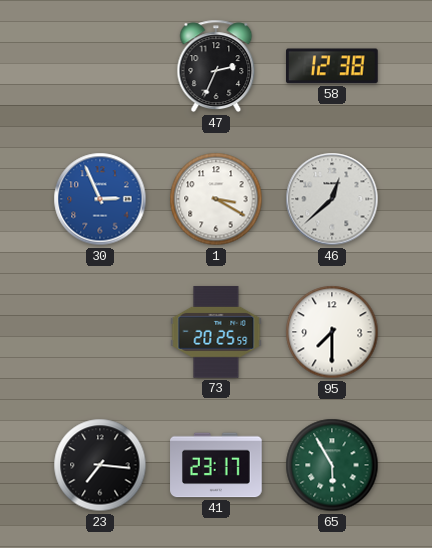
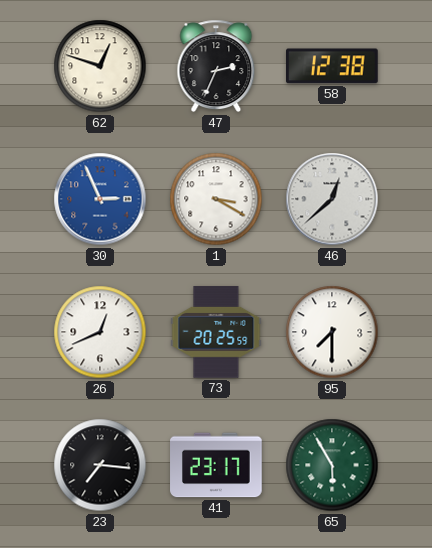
62: none -> 12:48 (100, 66)
26: none -> 12:41 (100, 332)
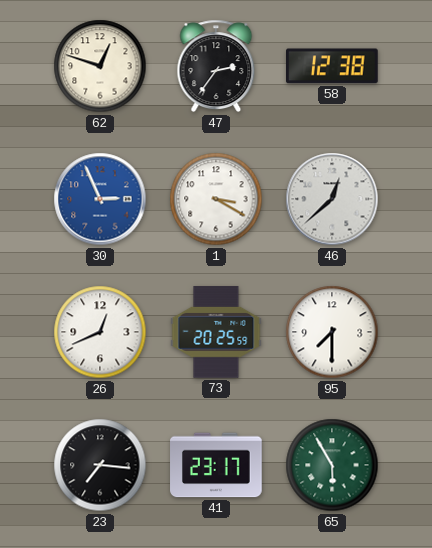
47: 2:34 -> 2:36 (216, 66)
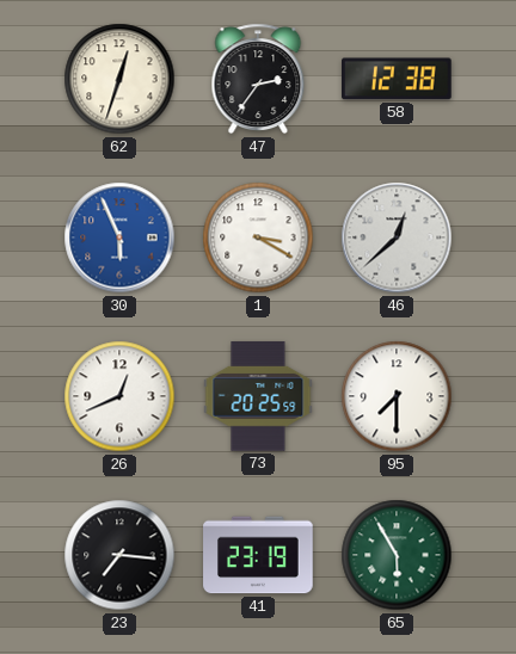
62: 12:48 -> 12:33 (119, 79)
30: 2:56 -> 5:56 (119, 237)
41: 23:17 -> 23:19 (258, 555)
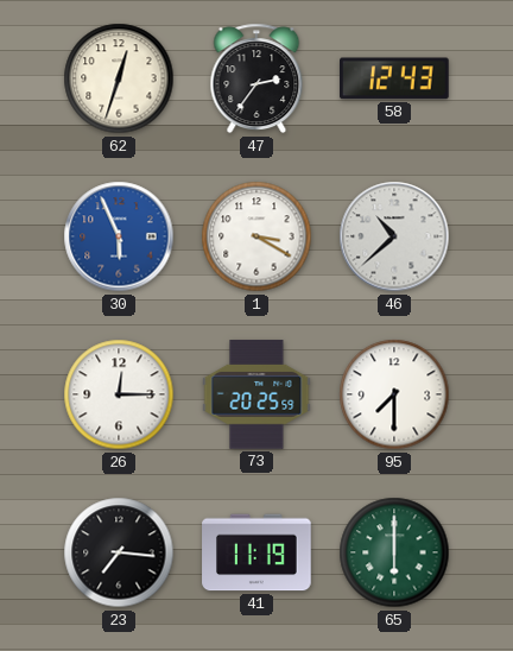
58: 12:38 -> 12:43 (395, 78)
46: 12:38 -> 10:38 (394, 236)
26: 12:41 -> 12:15 (119, 394)
41: 23:19 -> 11:19 (256, 552)
65: 5:55 -> 6:00 (394, 552)
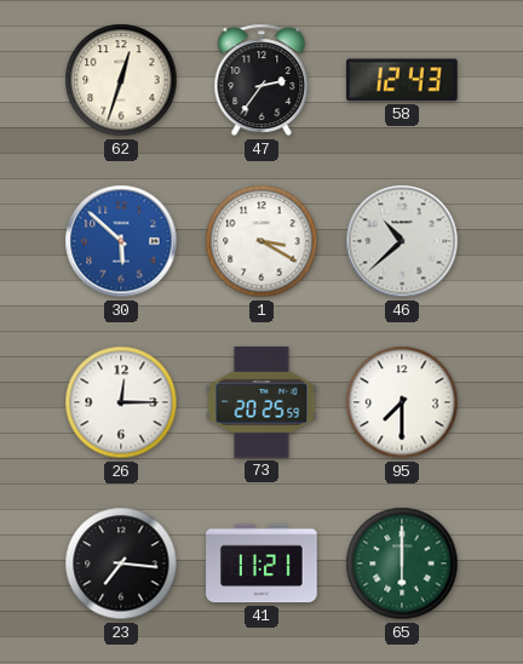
30: 5:56 -> 5:52 (121, 241)
41: 11:19 -> 11:21 (261, 563)
